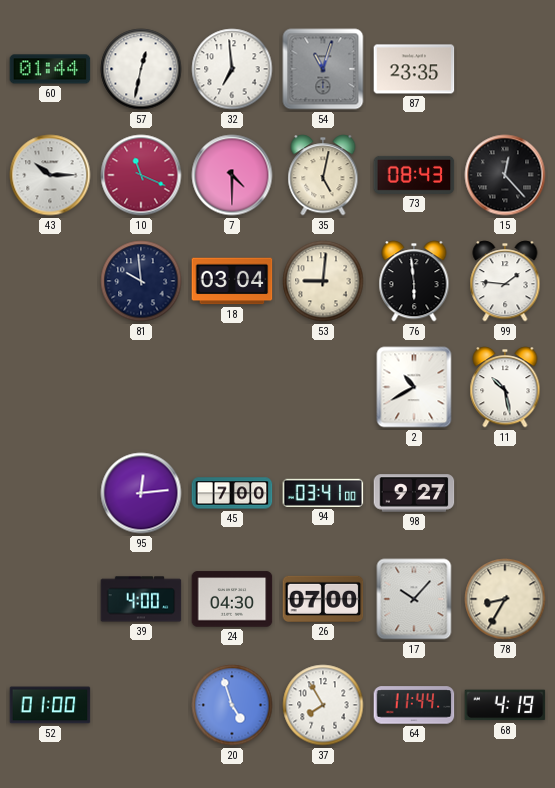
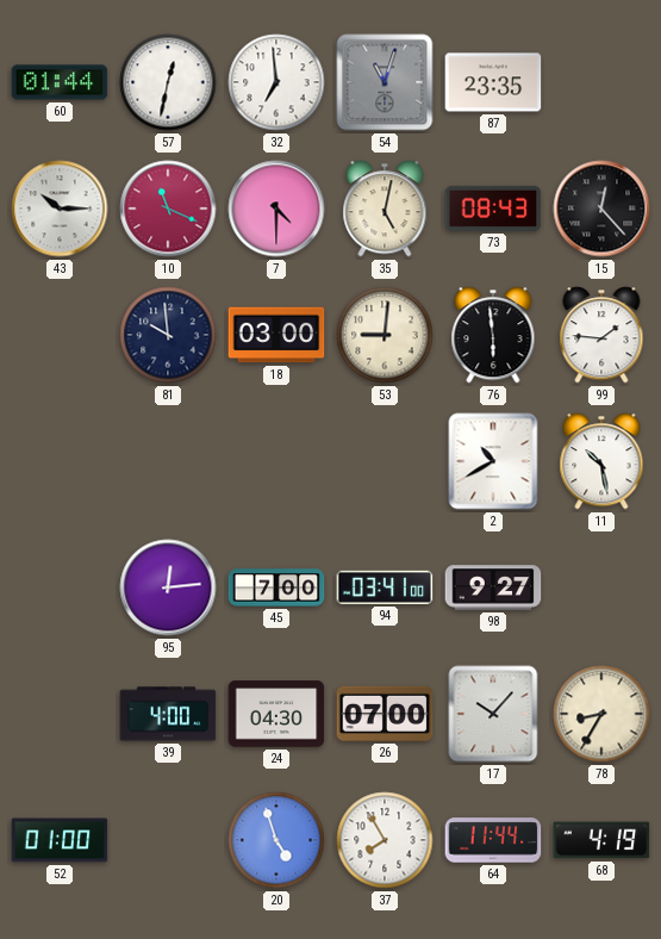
18: 03:04 -> 03:00 (276, 335)
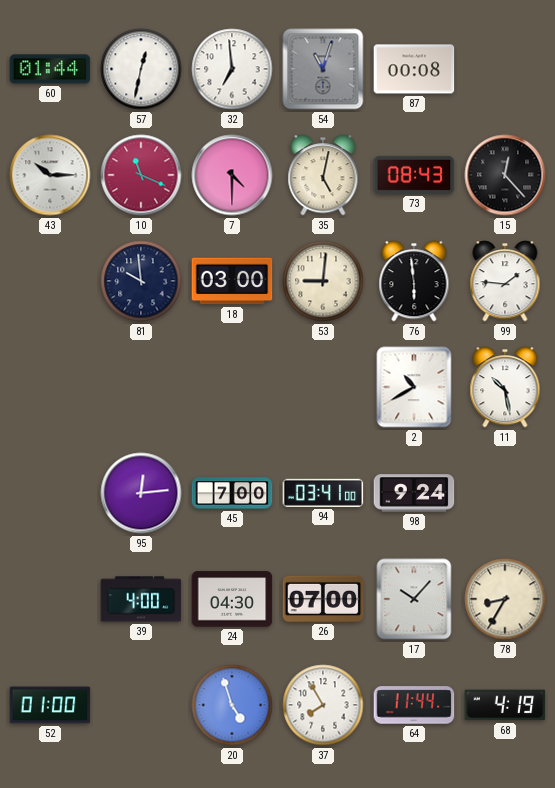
87: 23:35 -> 00:08 (414, 69)
98: 9:27 -> 9:24 (414, 493)
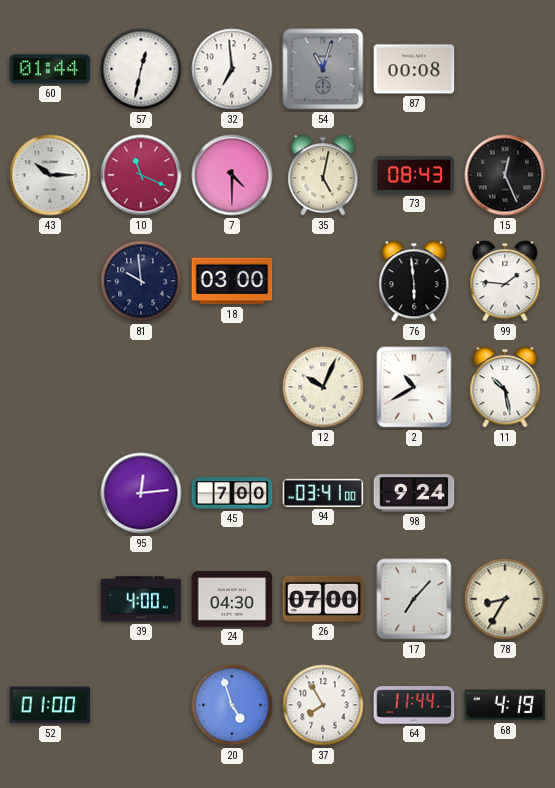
15: 12:23 -> 12:26 (505, 175)
53: 9:01 -> none (323, 281)
12: none -> 10:04 (323, 387)
17: 10:07 -> 7:07 (414, 599)
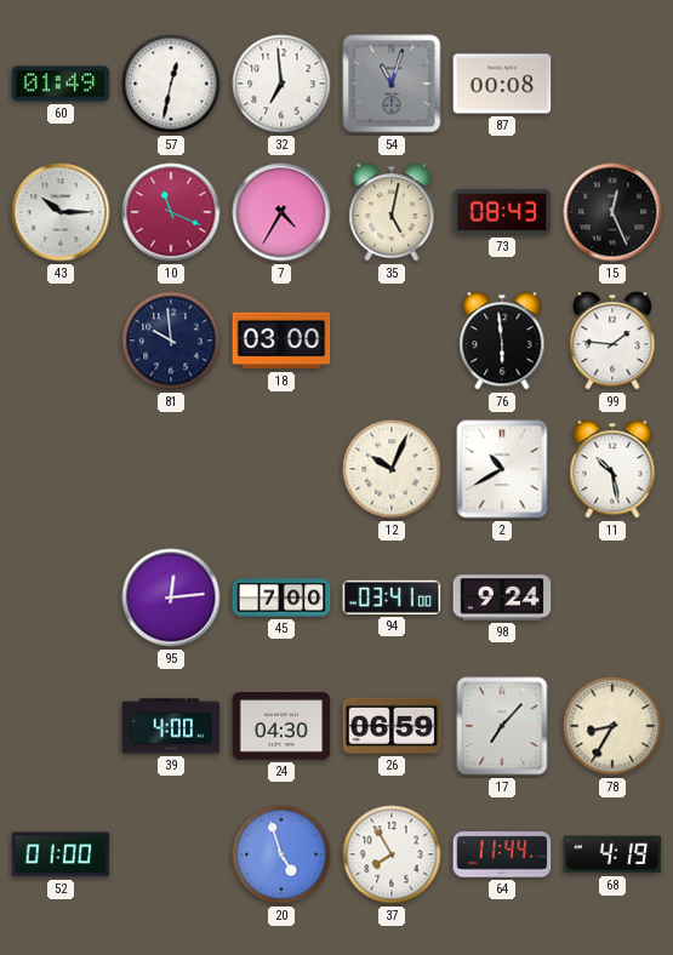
60: 01:44 -> 01:49 (61, 84)
7: 4:30 -> 4:35 (281, 212)
26: 07:00 -> 06:59 (392, 726)
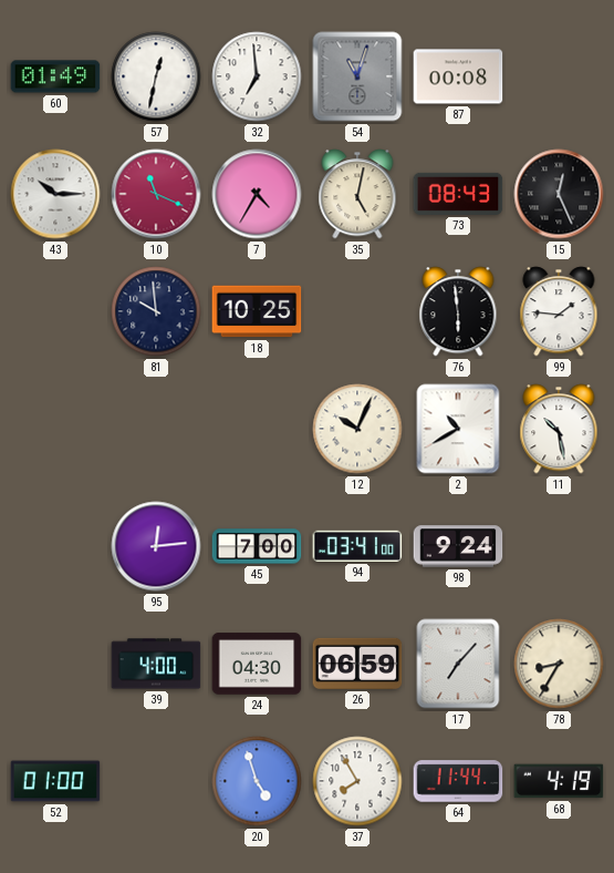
18: 03:00 -> 10:25 (257, 311)
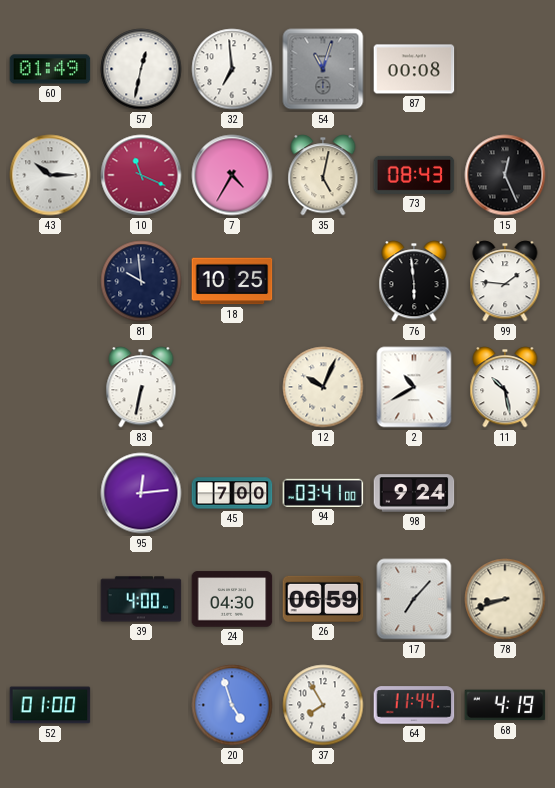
83: none -> 6:32 (141, 387)
78: 8:35 -> 8:42 (505, 599)
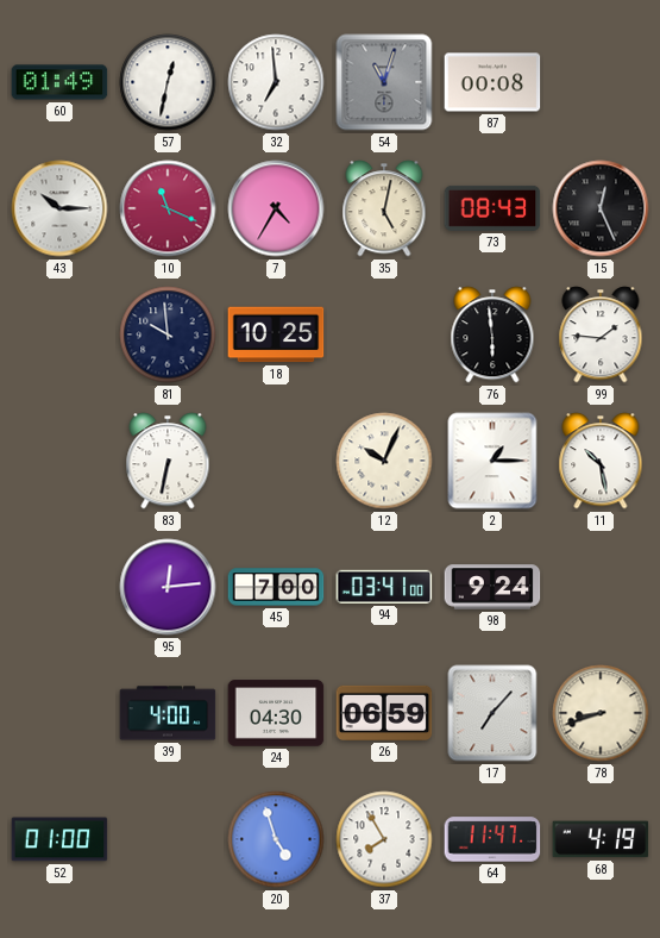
2: 10:40 -> 1:15 (492, 461)
64: 11:44 -> 11:47 (492, 839)
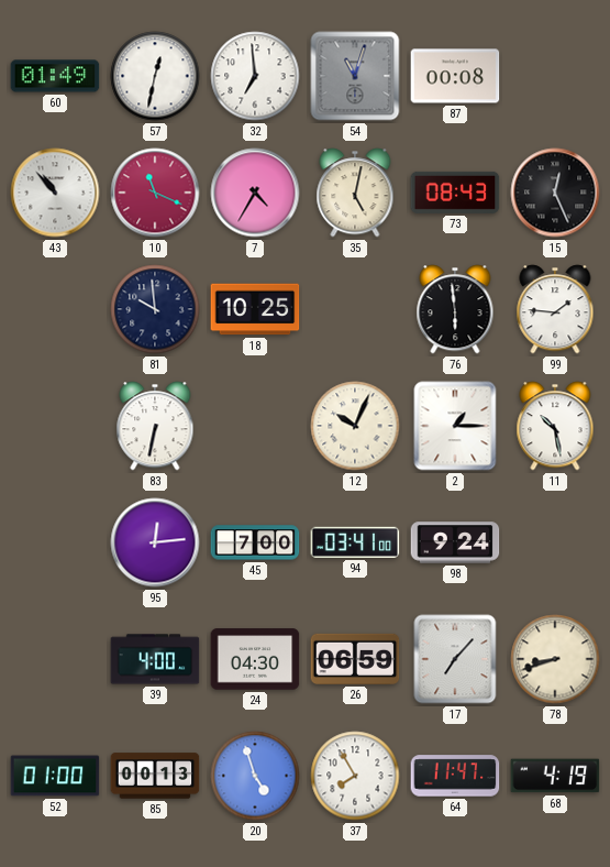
43: 10:15 -> 10:53 (55, 193)
85: none -> 00:13 (155, 776)
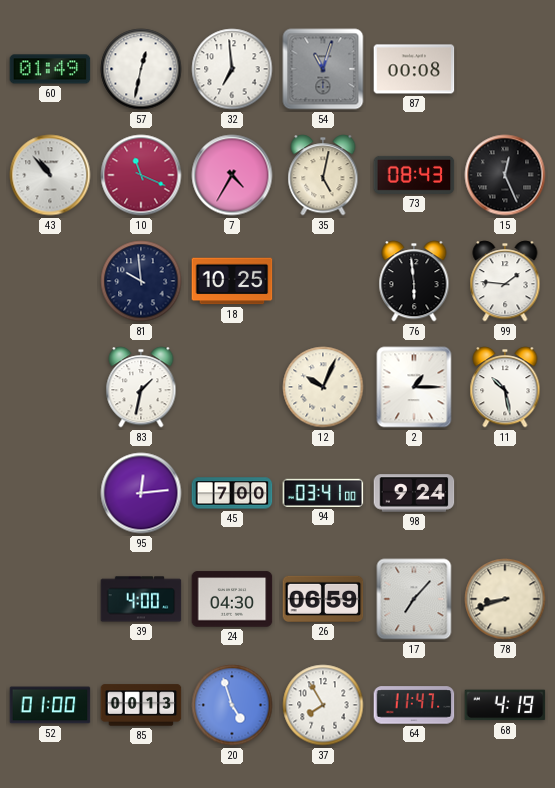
83: 6:32 -> 1:32 (141, 387)
